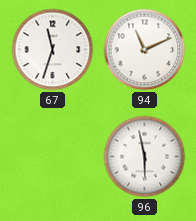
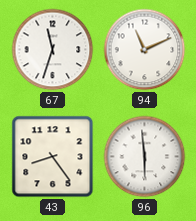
43: none -> 8:24 (53, 157)
96: 5:58 -> 5:59 (145, 157)
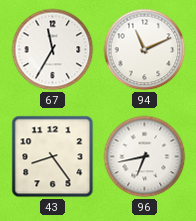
67: 11:33 -> 11:35 (53, 50)
96: 5:59 -> 6:43 (145, 157)
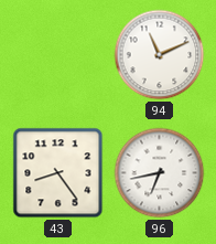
67: 11:35 -> none (53, 50)
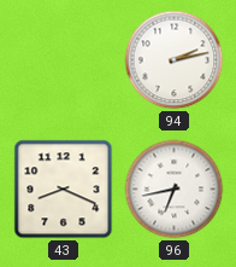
94: 11:11 -> 2:13 (175, 60)
43: 8:24 -> 8:19 (64, 190)
